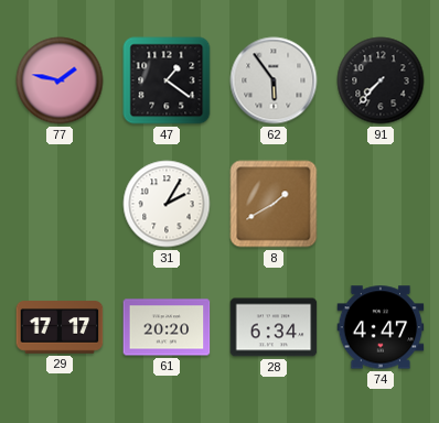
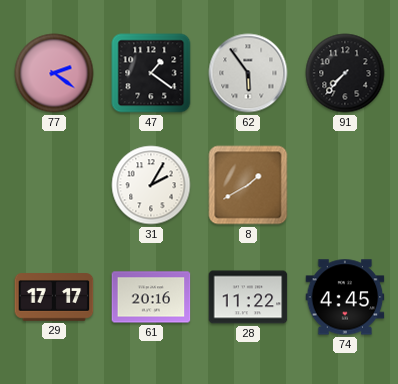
77: 1:47 -> 2:21 (54, 73)
61: 20:20 -> 20:16 (151, 297)
28: 6:34 -> 11:22 (248, 297)
74: 4:47 -> 4:45 (345, 297)
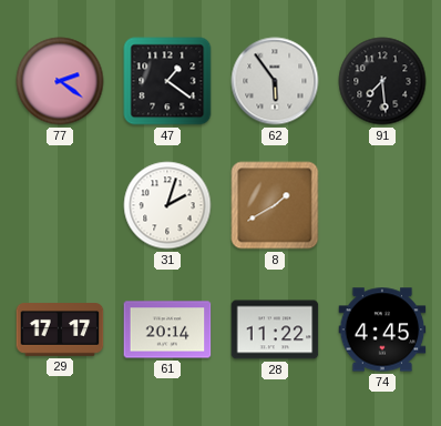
91: 7:37 -> 7:29 (382, 81)
31: 2:05 -> 2:03 (167, 205)
61: 20:16 -> 20:14 (167, 329)
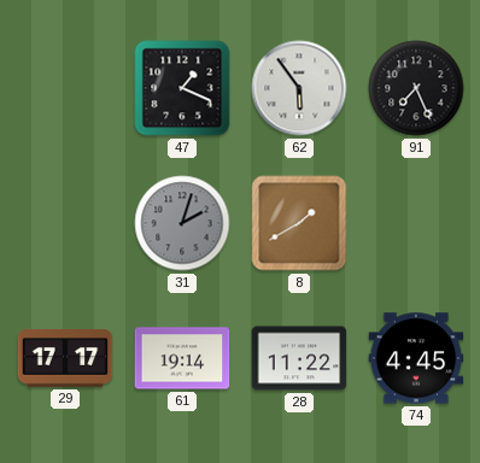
77: 2:21 -> none (60, 81)
47: 1:21 -> 1:19 (182, 88)
91: 7:29 -> 7:26 (416, 88)
31 dial: white -> grey (182, 223)
61: 20:14 -> 19:14 (182, 358)
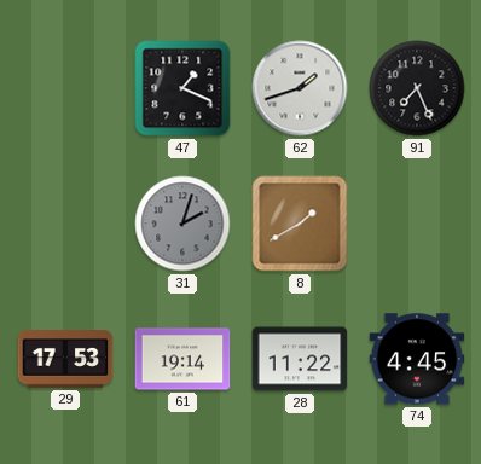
62: 5:54 -> 1:42 (300, 88)
29: 17:17 -> 17:53 (65, 359)
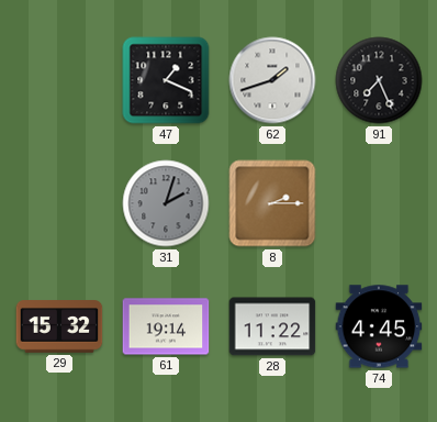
8: 1:40 -> 2:15 (272, 203)
29: 17:53 -> 15:32 (59, 326)
